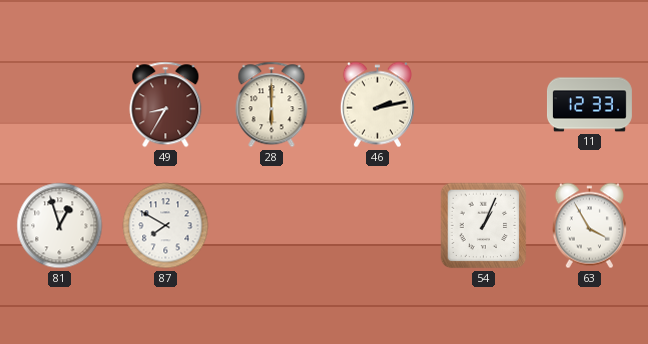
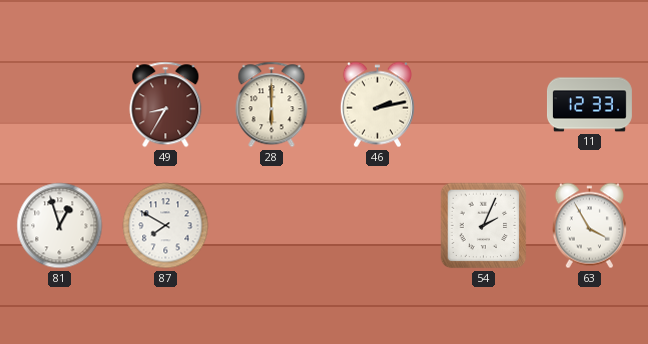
54: 1:04 -> 2:04 (484, 226)
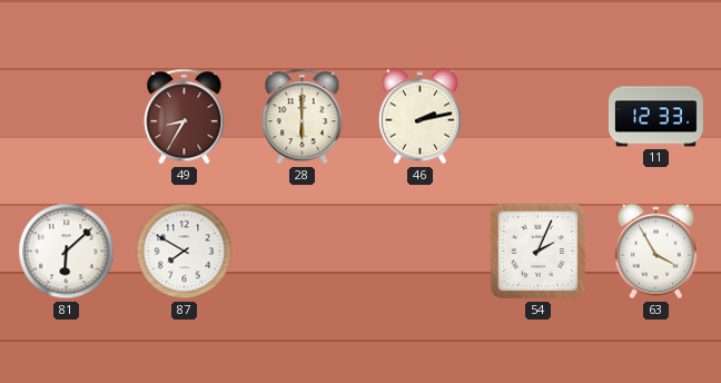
81: 12:57 -> 6:08 (67, 252)
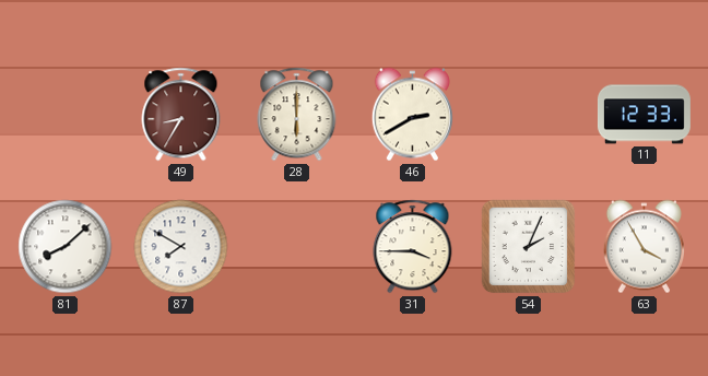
46: 2:13 -> 2:40 (412, 115)
81: 6:08 -> 8:08 (66, 247)
31: none -> 3:45 (413, 247)
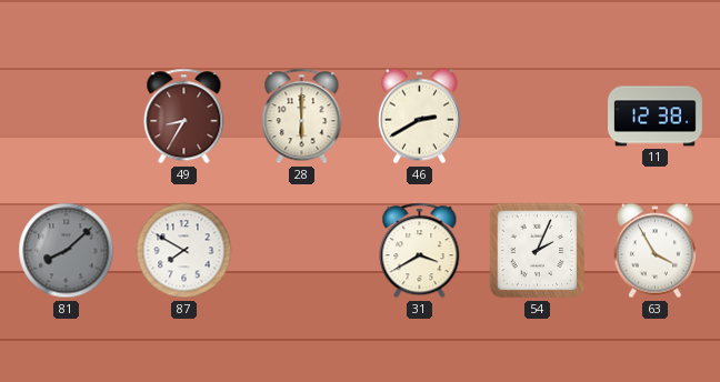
11: 12:33 -> 12:38 (654, 117)
81 dial: white -> grey (67, 251)
31: 3:45 -> 3:40 (420, 251)
